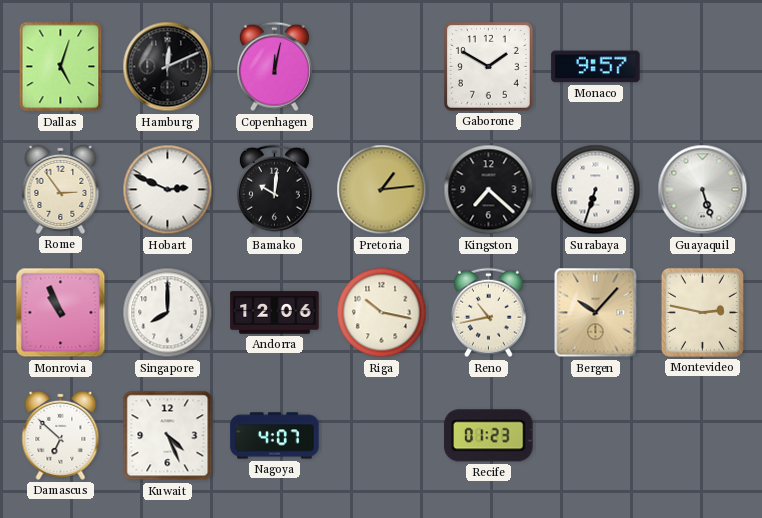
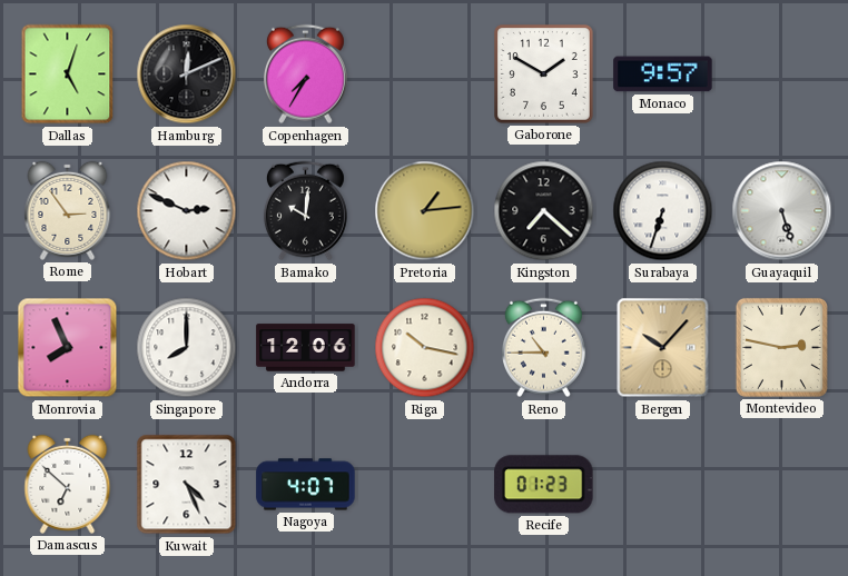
Copenhagen: 12:02 -> 7:35 (305, 75)
Monrovia: 10:56 -> 7:56 (68, 348)
Reno: 10:43 -> 10:45 (543, 348)
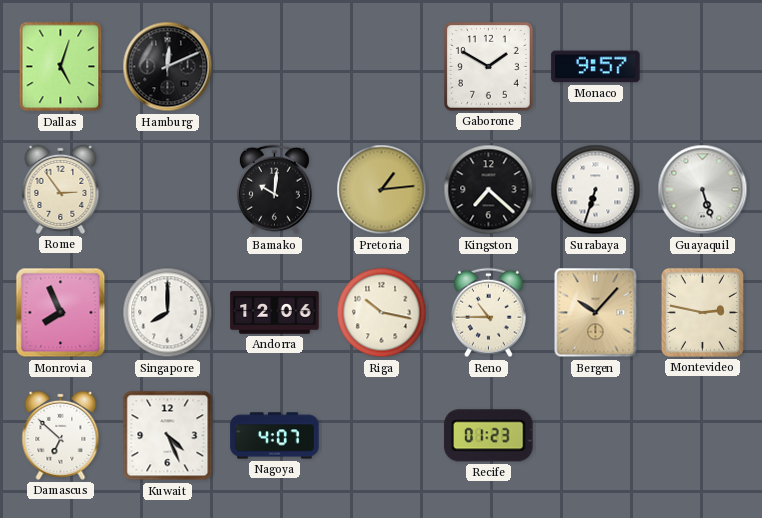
Copenhagen: 7:35 -> none (305, 75)
Hobart: 2:49 -> none (187, 211)
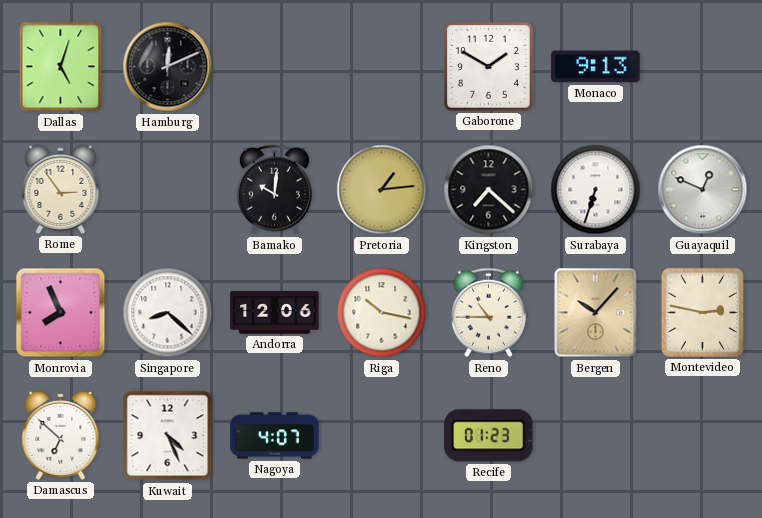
Monaco: 9:57 -> 9:13 (596, 67)
Guayaquil: 5:27 -> 12:49 (703, 190)
Singapore: 8:00 -> 8:22 (168, 313)
